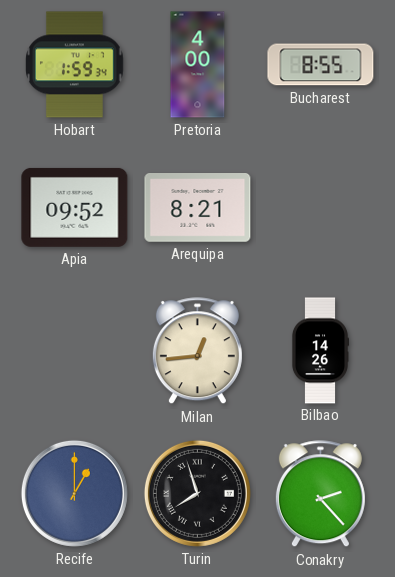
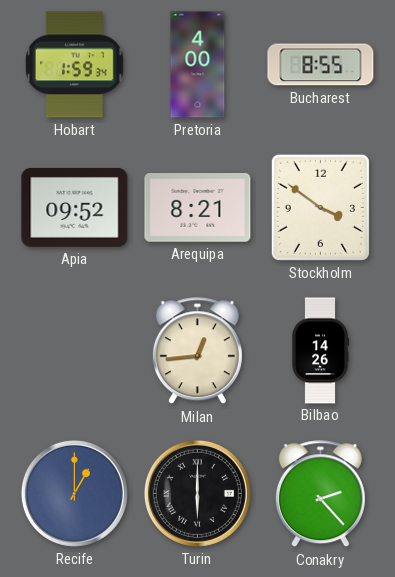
Stockholm: none -> 3:51 (320, 207)
Turin: 7:57 -> 6:00 (197, 493)
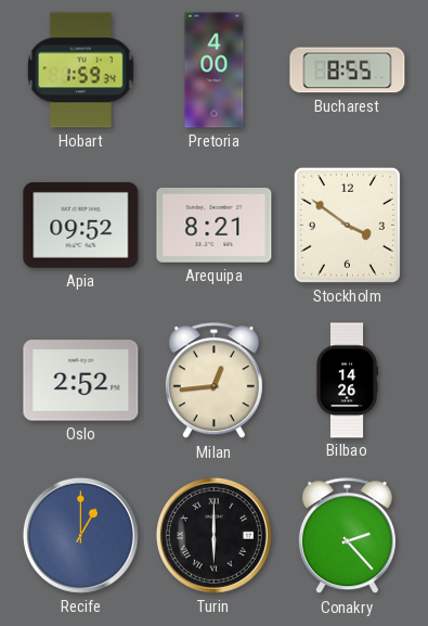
Oslo: none -> 2:52 (81, 381)
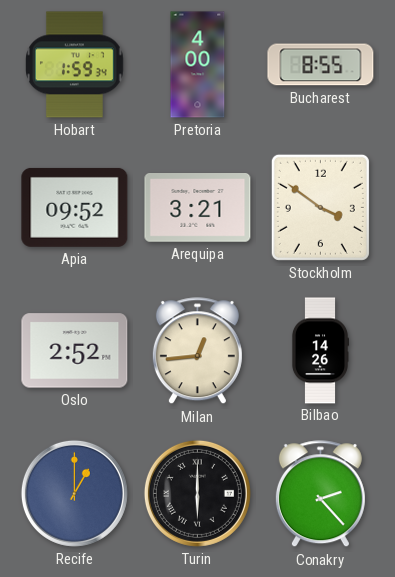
Arequipa: 8:21 -> 3:21 (198, 208)
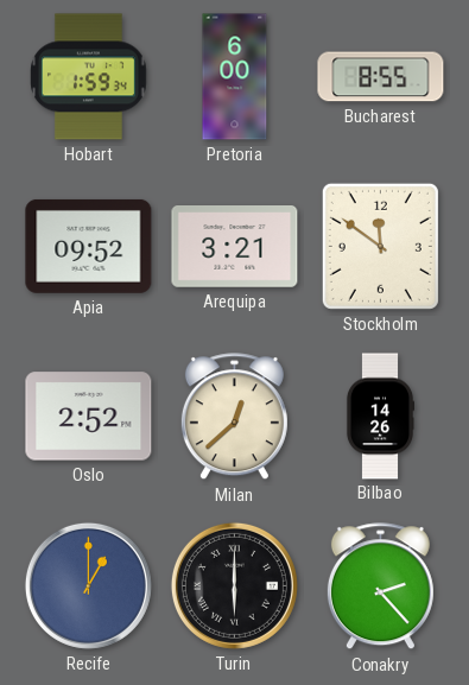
Pretoria: 4:00 -> 6:00 (235, 77)
Stockholm: 3:51 -> 11:51 (380, 246)
Milan: 12:44 -> 12:38 (234, 417)
